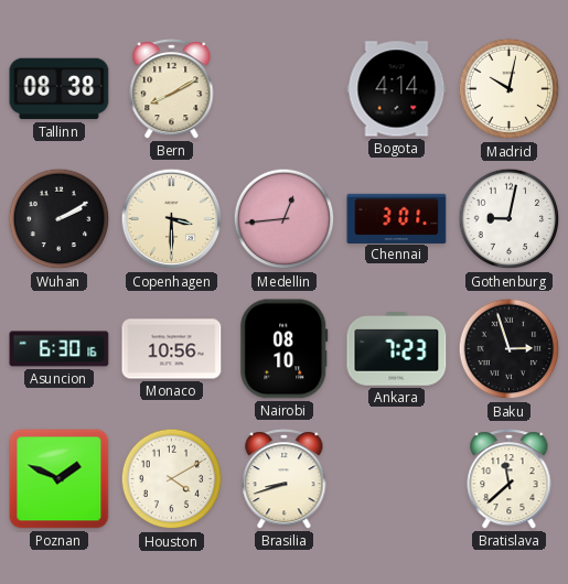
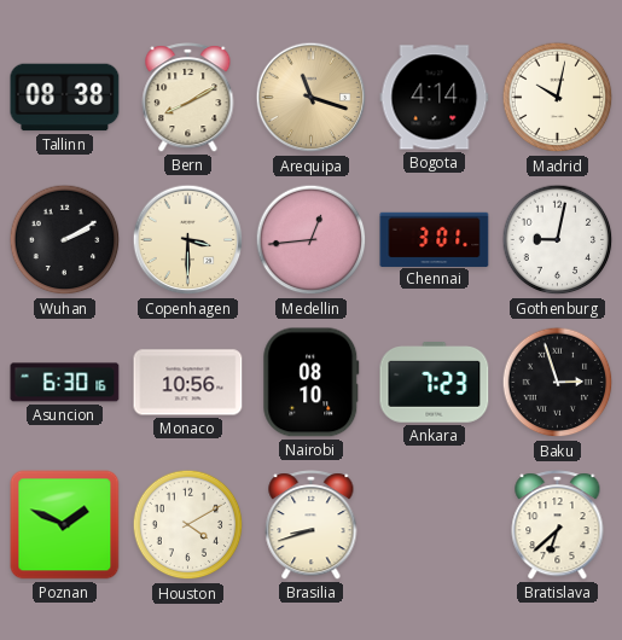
Arequipa: none -> 11:18 (312, 98)
Bratislava: 11:38 -> 6:38 (558, 525)
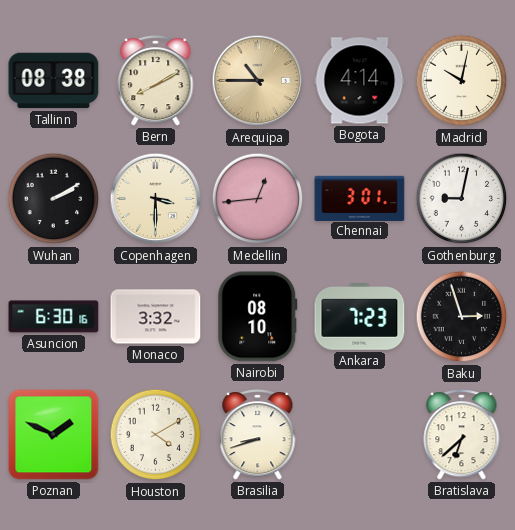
Arequipa: 11:18 -> 10:45 (258, 81)
Monaco: 10:56 -> 3:32 (156, 317)
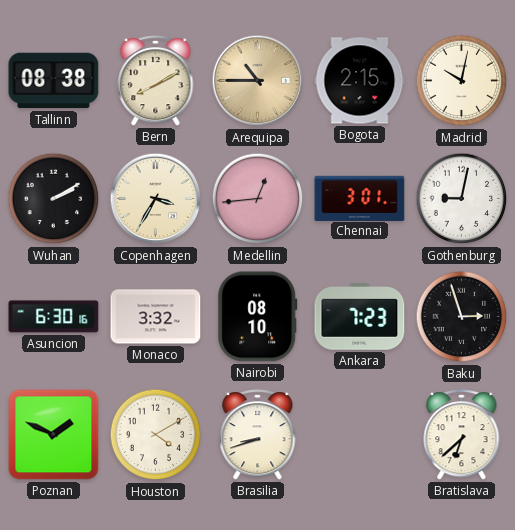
Bogota: 4:14 -> 2:15 (360, 81)
Copenhagen: 3:30 -> 3:35 (156, 199)
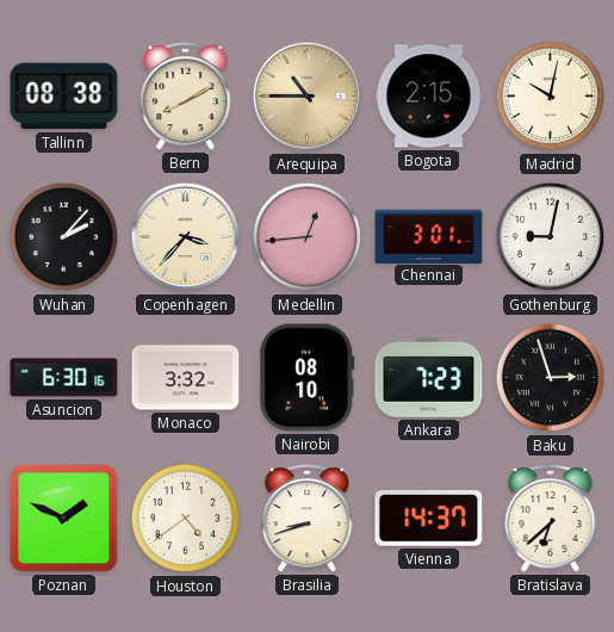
Wuhan: 2:10 -> 2:07 (64, 237)
Copenhagen: 3:35 -> 3:37 (186, 237)
Houston: 4:10 -> 4:39 (186, 519)
Vienna: none -> 14:37 (429, 519)
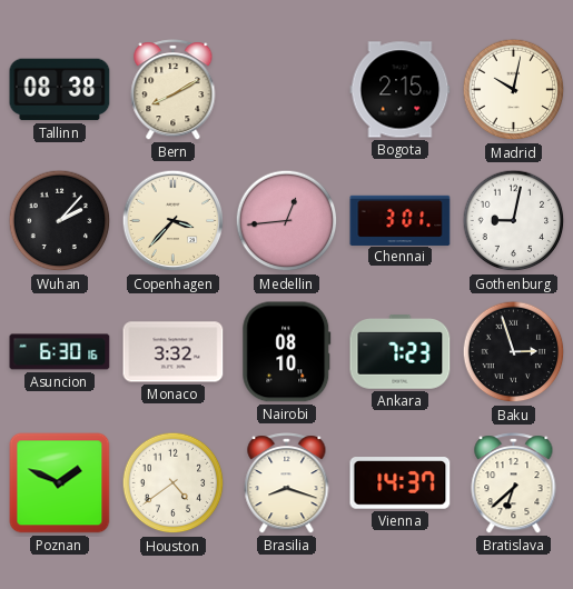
Arequipa: 10:45 -> none (308, 97)
Brasilia: 8:42 -> 8:18 (287, 483)
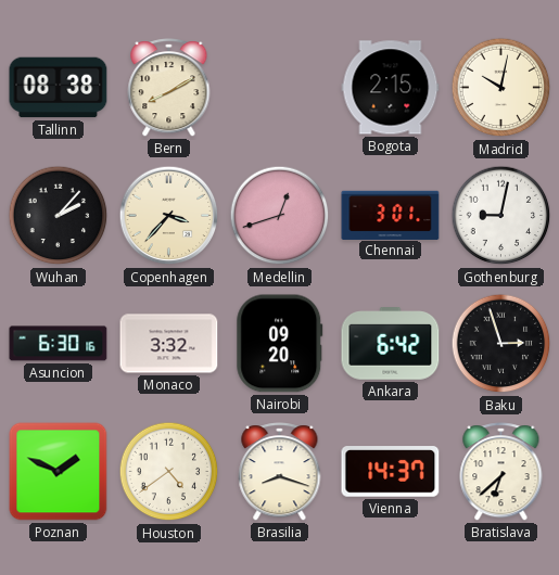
Medellin: 12:44 -> 12:42 (280, 216)
Nairobi: 08:10 -> 09:20 (280, 344)
Ankara: 7:23 -> 6:42 (391, 344)
